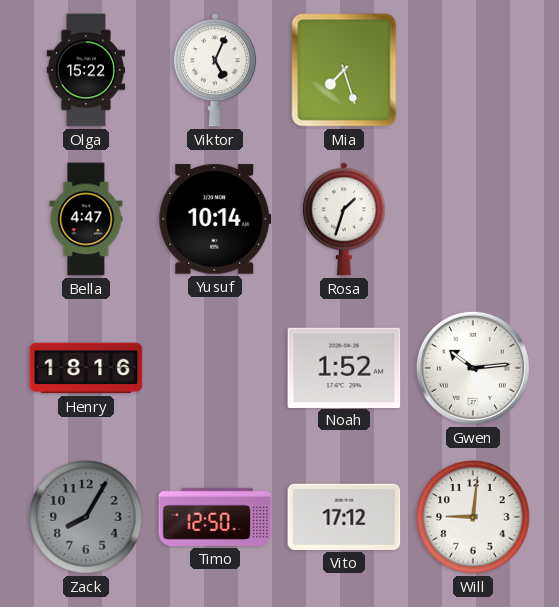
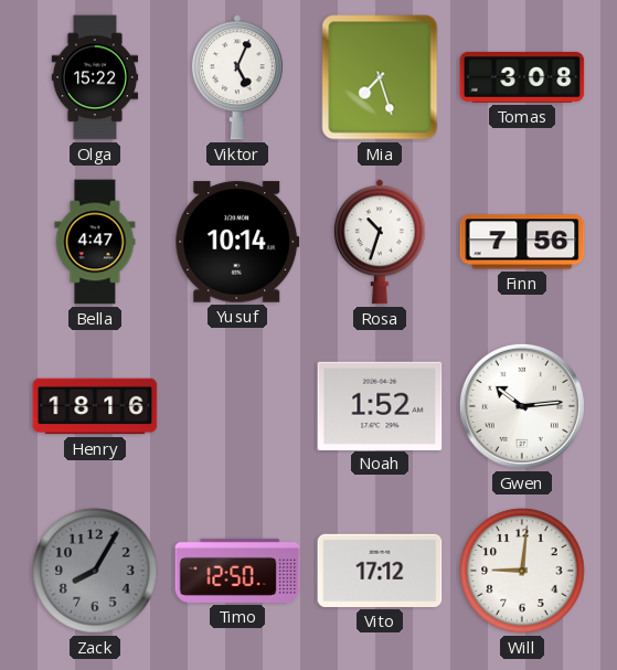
Tomas: none -> 3:08 (522, 77)
Rosa: 1:33 -> 10:33 (380, 242)
Finn: none -> 7:56 (522, 242)
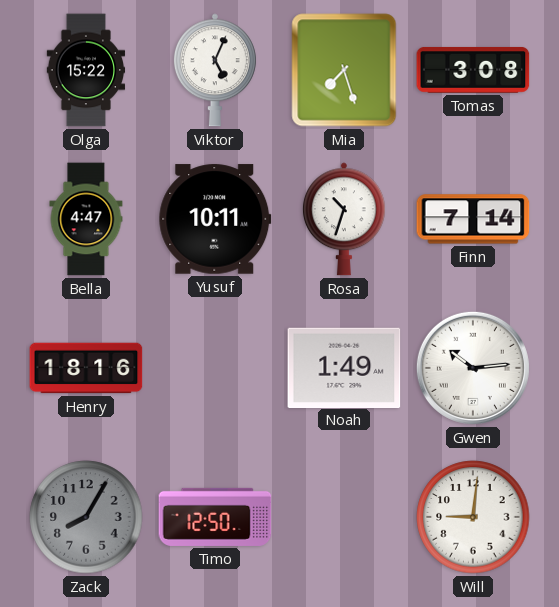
Yusuf: 10:14 -> 10:11 (215, 219)
Finn: 7:56 -> 7:14 (473, 219)
Noah: 1:52 -> 1:49 (344, 367)
Vito: 17:12 -> none (380, 571)
